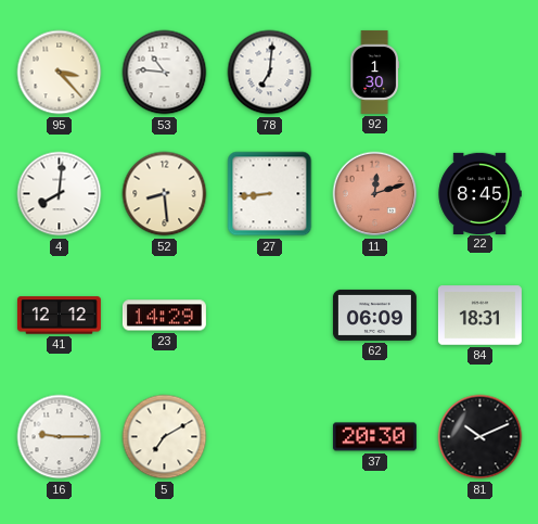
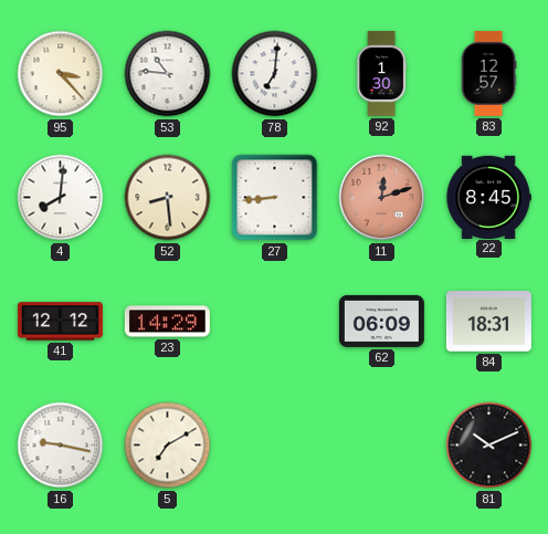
83: none -> 12:57 (488, 73)
16: 9:15 -> 9:17 (61, 446)
37: 20:30 -> none (374, 437)
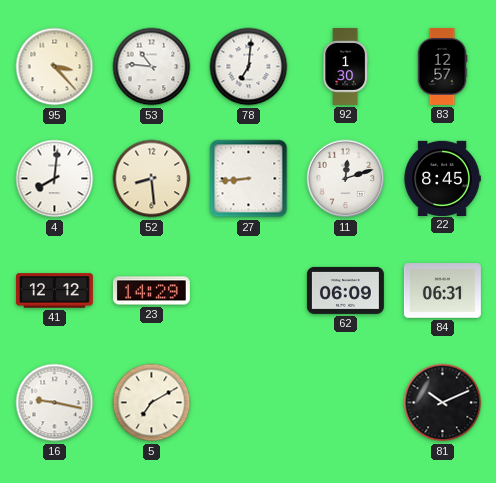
11 dial: salmon -> white (346, 179)
84: 18:31 -> 06:31 (442, 291)
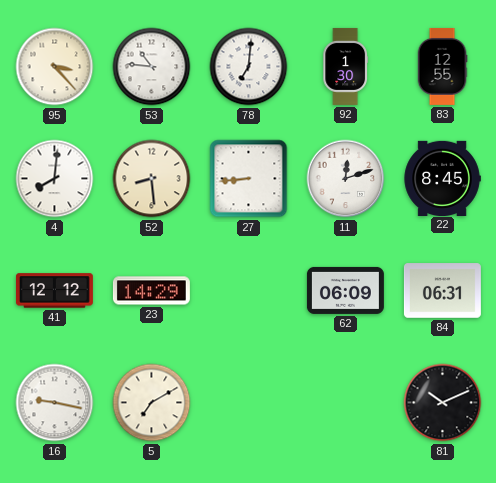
83: 12:57 -> 12:55 (442, 66)
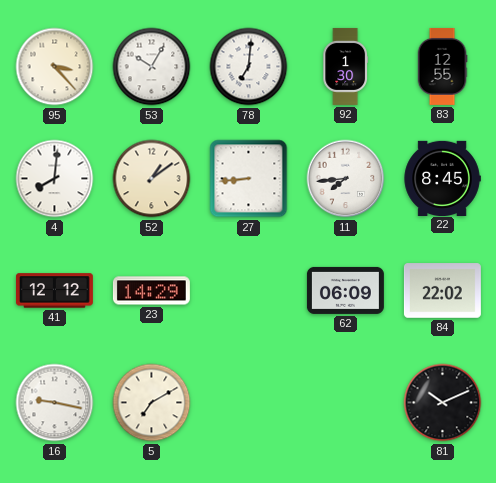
53: 10:46 -> 10:05 (152, 67)
52: 8:29 -> 1:09 (152, 179)
11: 12:12 -> 7:44 (346, 179)
84: 06:31 -> 22:02 (442, 291)
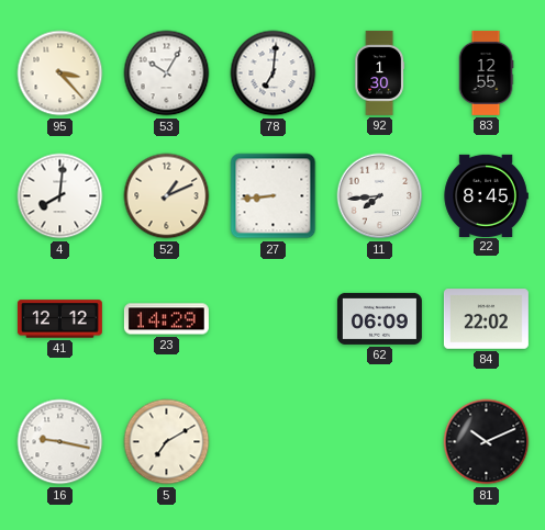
52: 1:09 -> 1:11 (167, 196)
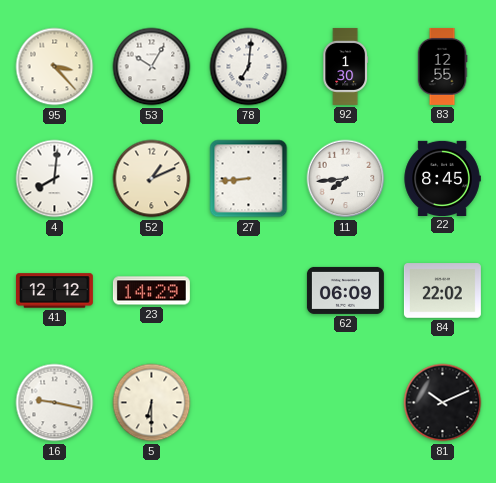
5: 7:10 -> 6:30 (152, 403)
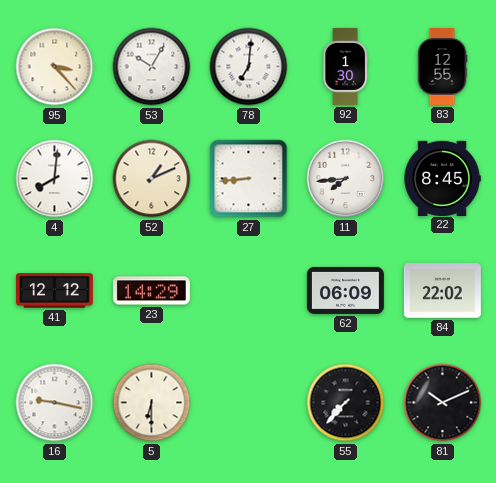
55: none -> 7:37 (346, 403)
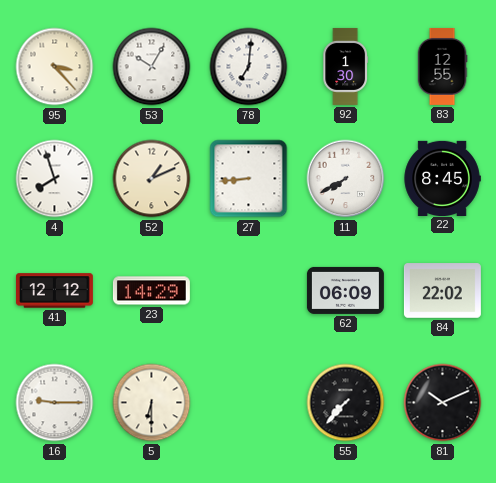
4: 8:01 -> 7:57 (55, 179)
11: 7:44 -> 7:40 (346, 179)
16: 9:17 -> 9:15 (55, 403)
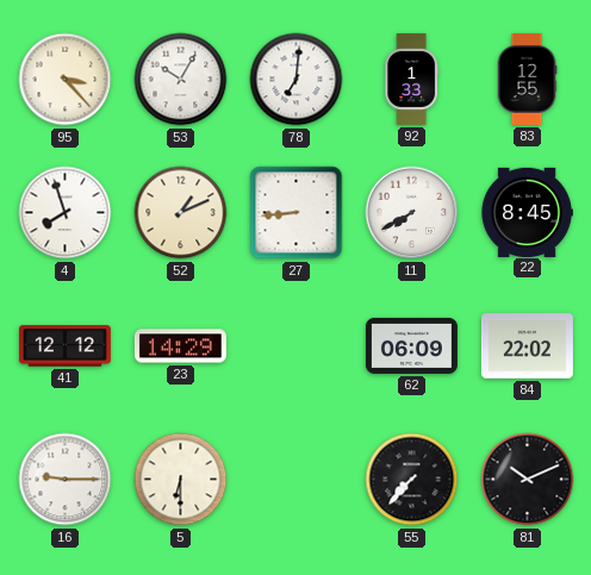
92: 1:30 -> 1:33 (411, 79)
